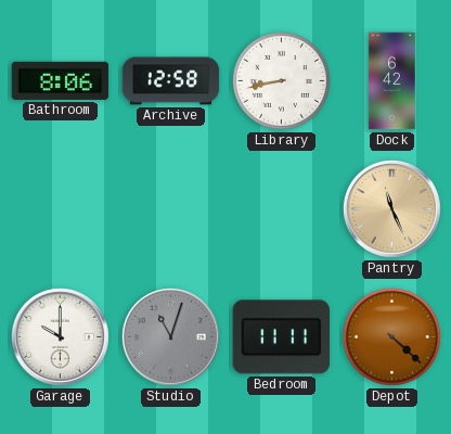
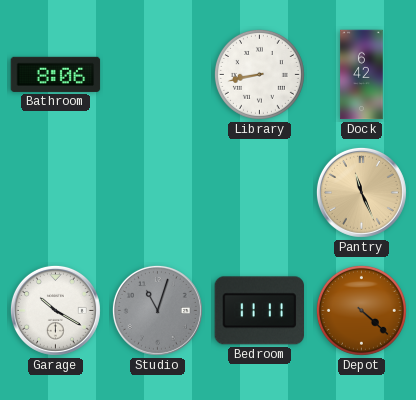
Archive: 12:58 -> none (171, 81)
Garage: 10:00 -> 10:20 (55, 310)
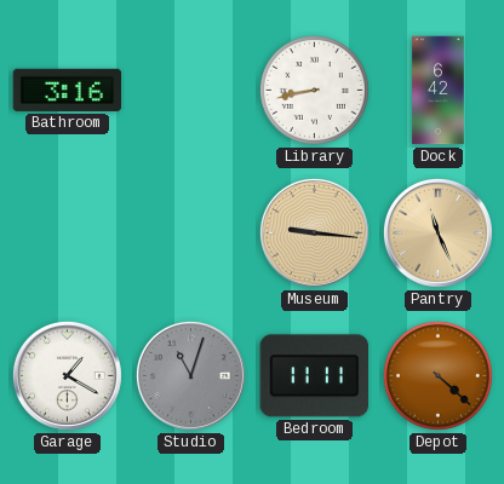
Bathroom: 8:06 -> 3:16 (68, 90)
Museum: none -> 9:16 (314, 232)
Garage: 10:20 -> 1:20 (67, 375)
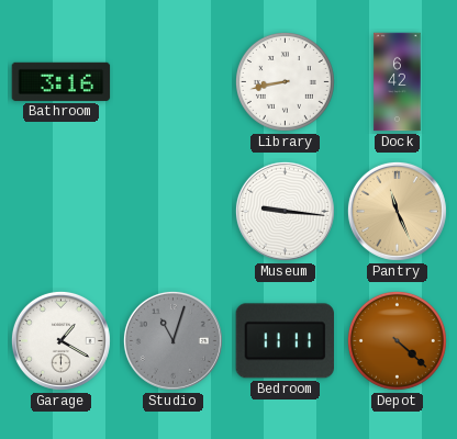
Museum dial: champagne -> white (285, 211)
